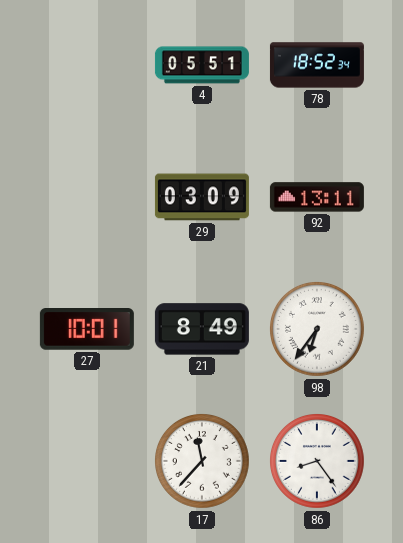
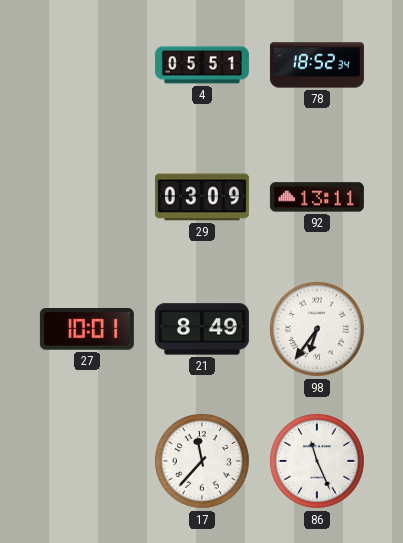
86: 8:24 -> 11:26 (318, 462)
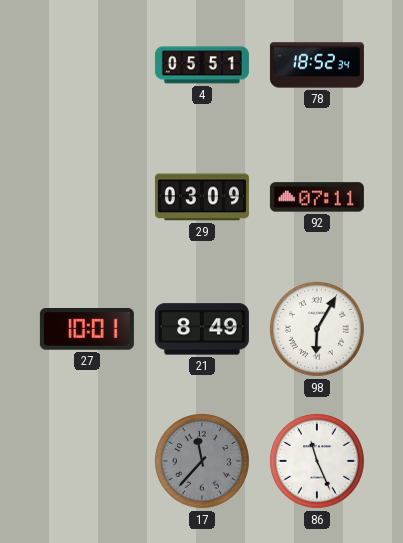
92: 13:11 -> 07:11 (317, 197)
98: 6:36 -> 6:05 (318, 330)
17 dial: white -> grey (203, 462)
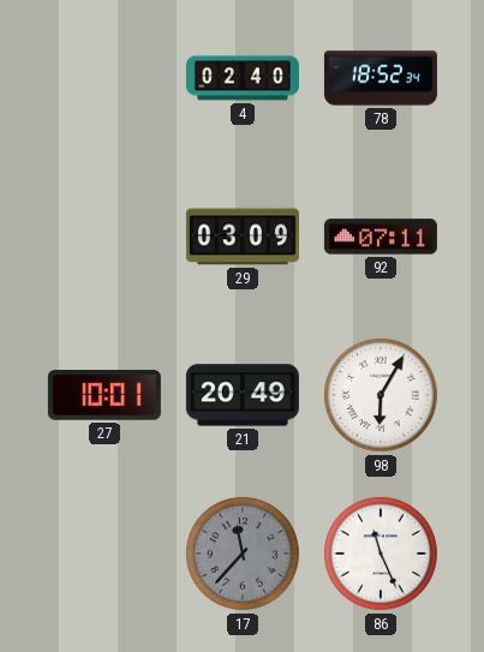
4: 05:51 -> 02:40 (243, 78)
21: 8:49 -> 20:49 (243, 395)
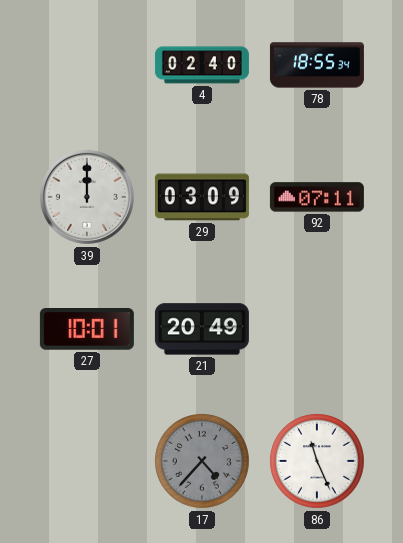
78: 18:52 -> 18:55 (317, 65)
39: none -> 12:00 (87, 197)
98: 6:05 -> none (382, 396)
17: 11:37 -> 4:37 (203, 462)
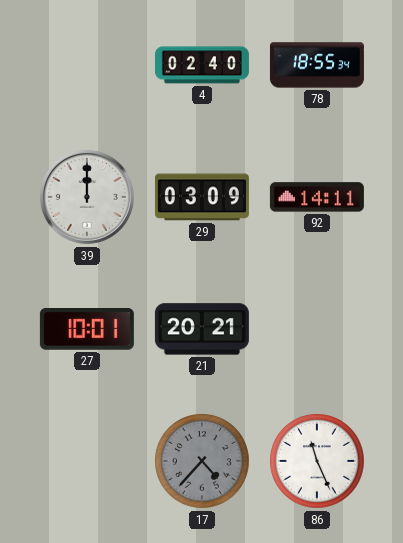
92: 07:11 -> 14:11 (317, 197)
21: 20:49 -> 20:21 (202, 329)
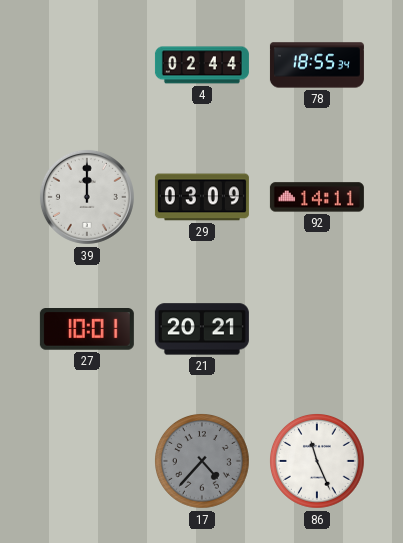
4: 02:40 -> 02:44 (202, 65)
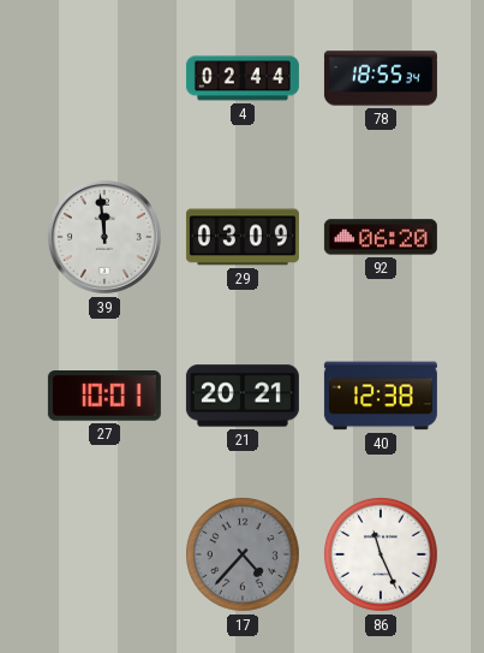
39: 12:00 -> 11:59 (104, 237)
92: 14:11 -> 06:20 (381, 237)
40: none -> 12:38 (381, 396)
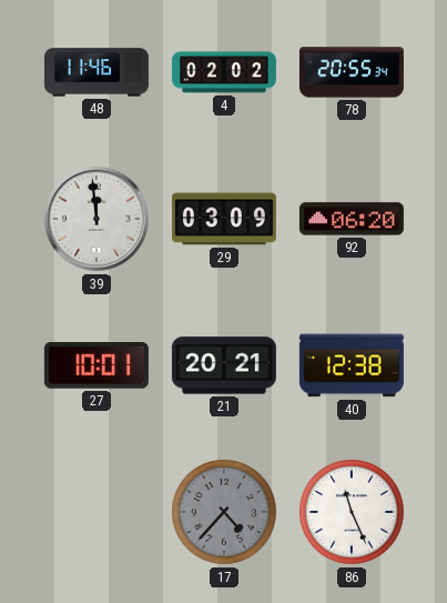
48: none -> 11:46 (96, 72)
4: 02:44 -> 02:02 (224, 72)
78: 18:55 -> 20:55 (352, 72)
